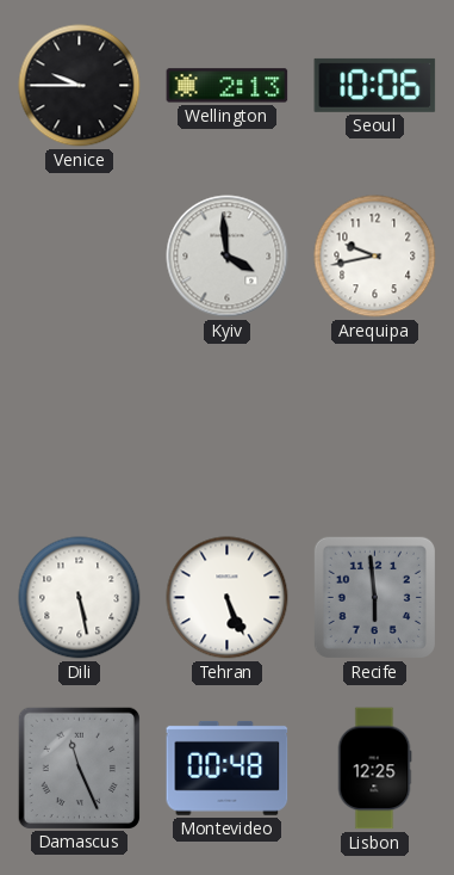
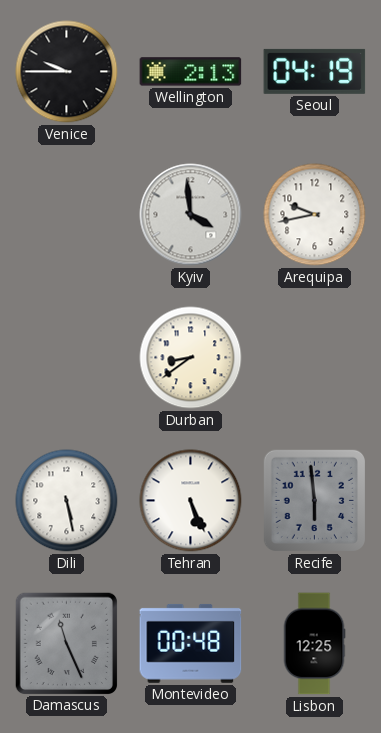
Seoul: 10:06 -> 04:19 (315, 71)
Durban: none -> 8:39 (191, 358)
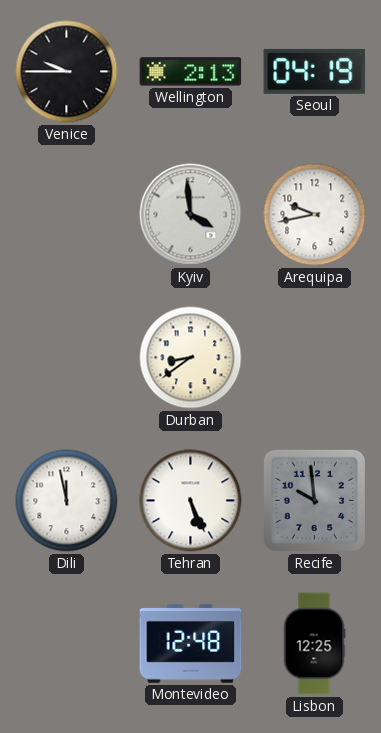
Dili: 5:28 -> 11:58 (67, 501)
Recife: 5:59 -> 9:59 (314, 500)
Damascus: 11:26 -> none (66, 643)
Montevideo: 00:48 -> 12:48 (191, 643)
